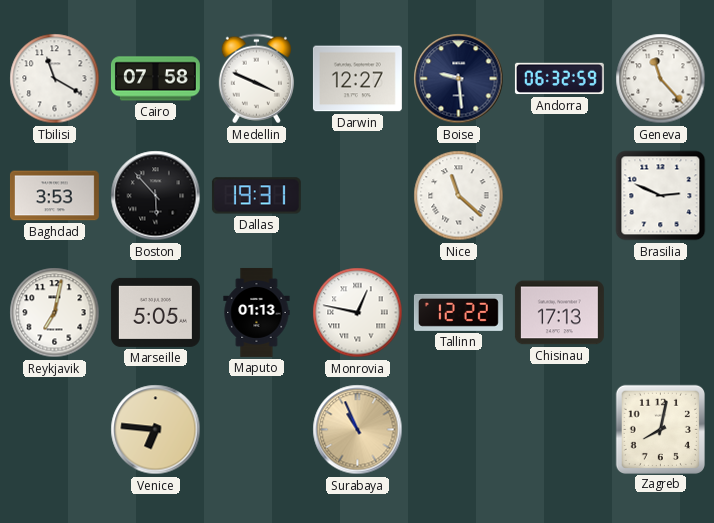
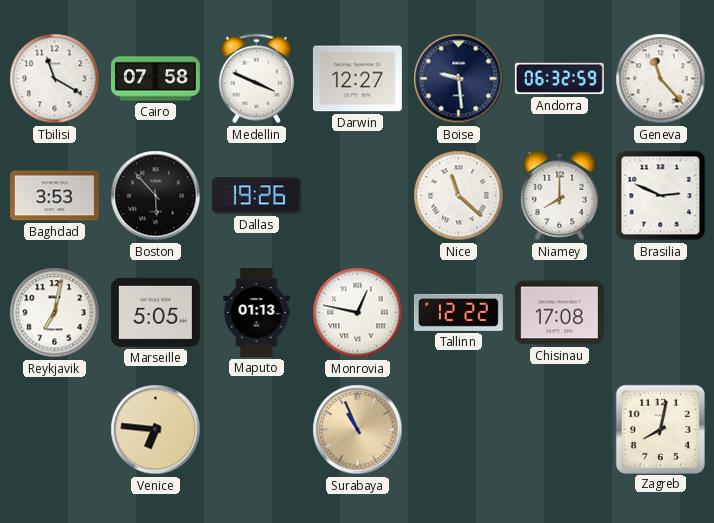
Dallas: 19:31 -> 19:26 (256, 196)
Niamey: none -> 8:00 (560, 196)
Chisinau: 17:13 -> 17:08 (559, 313)
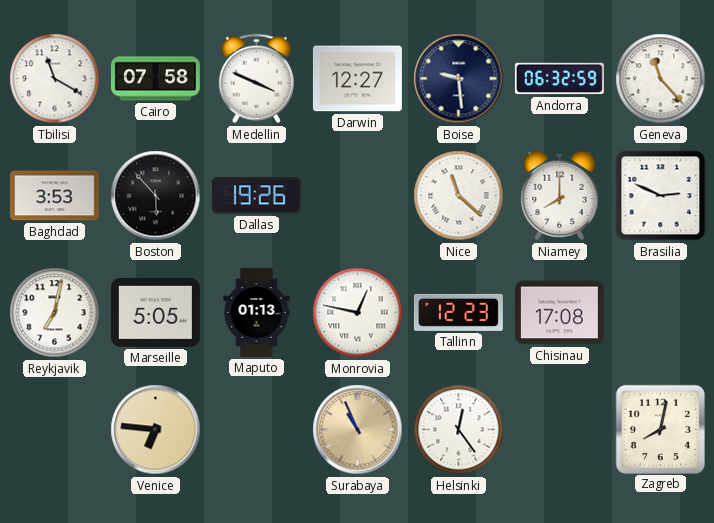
Tallinn: 12:22 -> 12:23 (458, 312)
Helsinki: none -> 12:24 (459, 430)
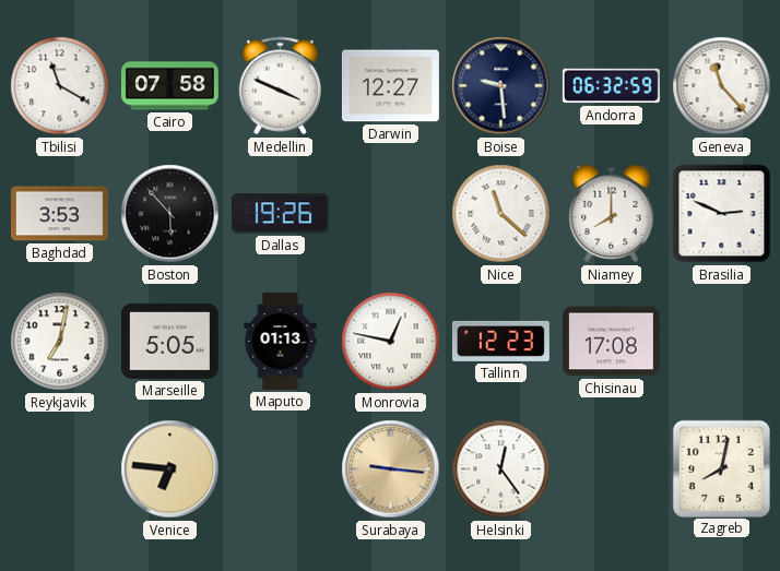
Surabaya: 10:56 -> 9:16 (391, 469)
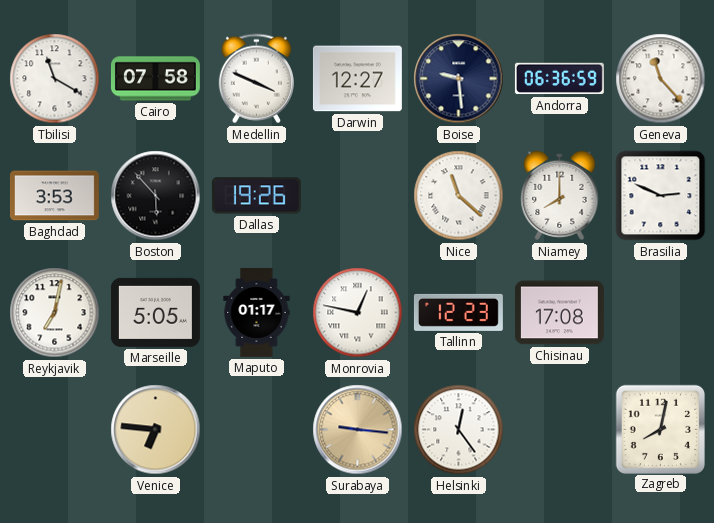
Andorra: 06:32 -> 06:36 (559, 79)
Maputo: 01:13 -> 01:17 (257, 313)
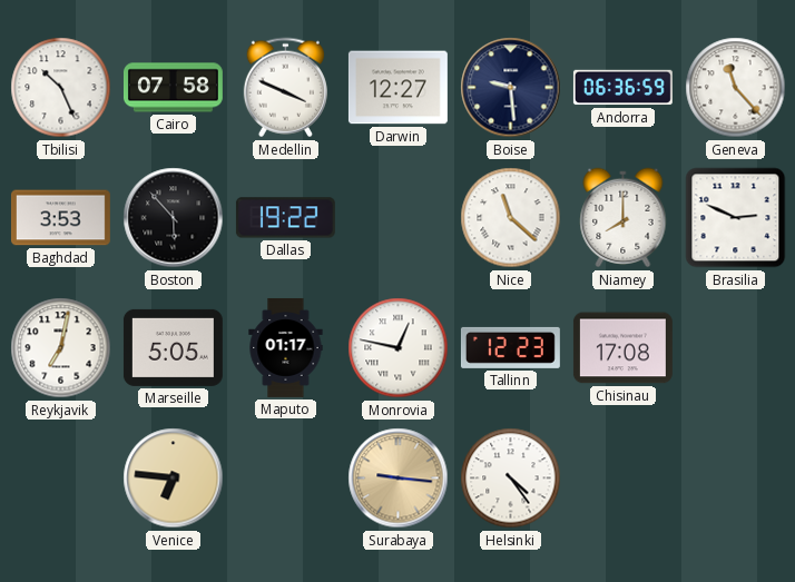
Tbilisi: 11:20 -> 10:26 (61, 88)
Dallas: 19:26 -> 19:22 (285, 218)
Helsinki: 12:24 -> 4:24 (511, 479)
Zagreb: 8:02 -> none (660, 429)
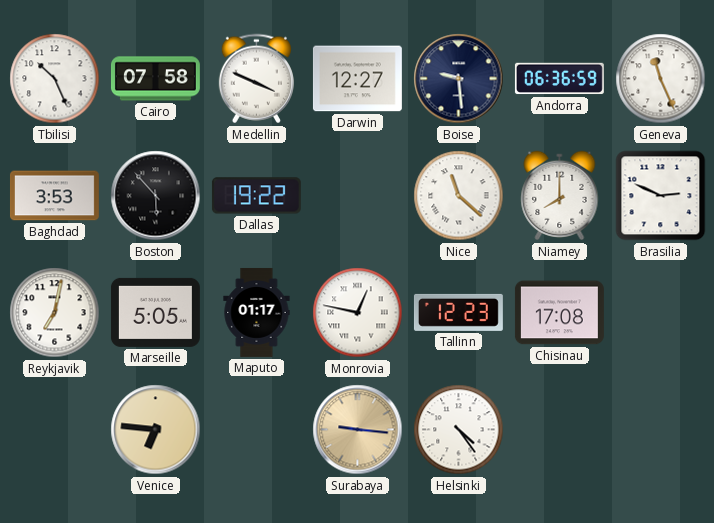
Geneva: 11:23 -> 11:26 (661, 79)
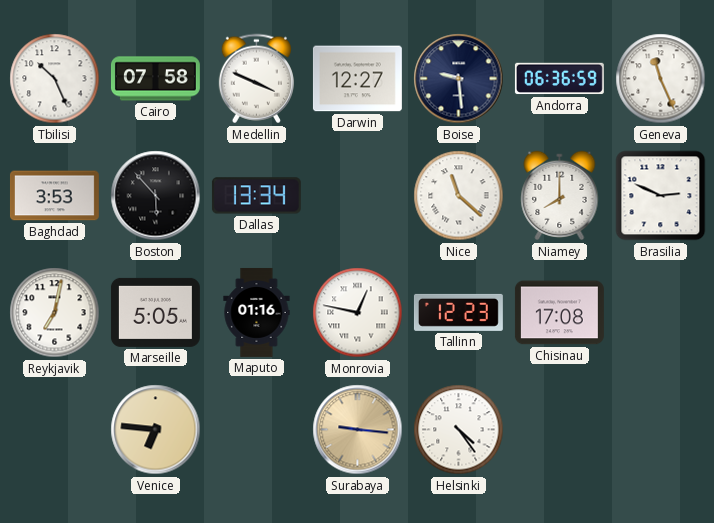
Dallas: 19:22 -> 13:34 (256, 196)
Maputo: 01:17 -> 01:16 (257, 313)
